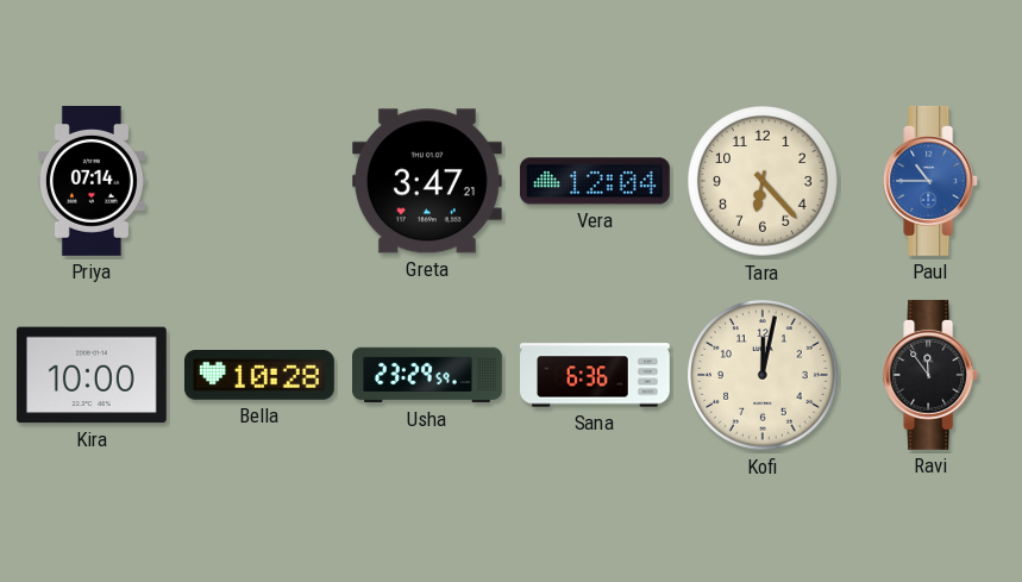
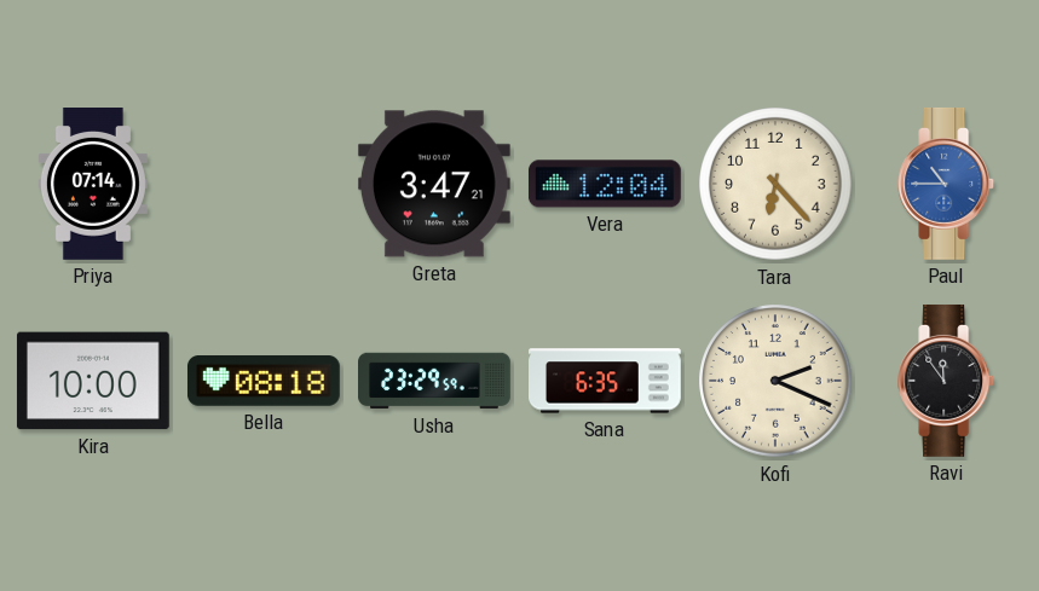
Bella: 10:28 -> 08:18 (264, 382)
Sana: 6:36 -> 6:35 (606, 381)
Kofi: 12:02 -> 2:19 (775, 381)
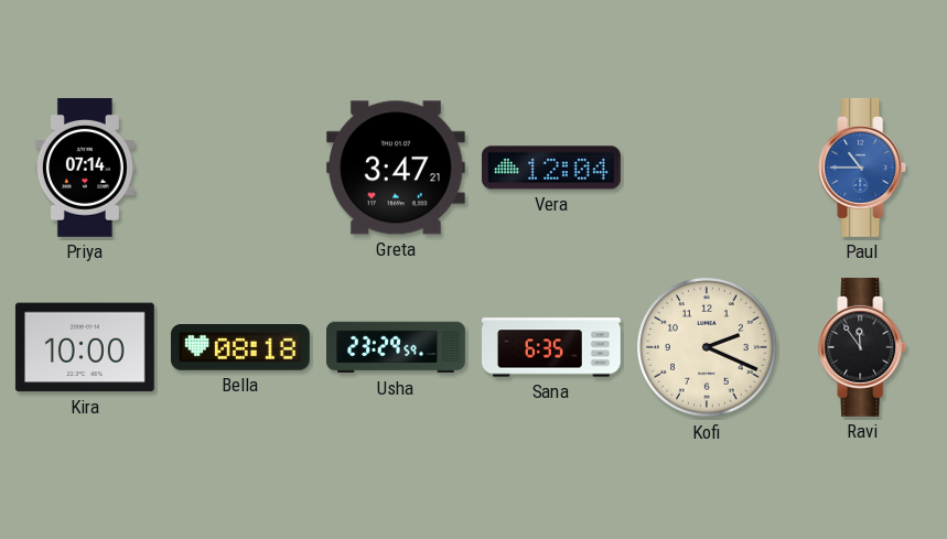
Tara: 6:23 -> none (775, 184)
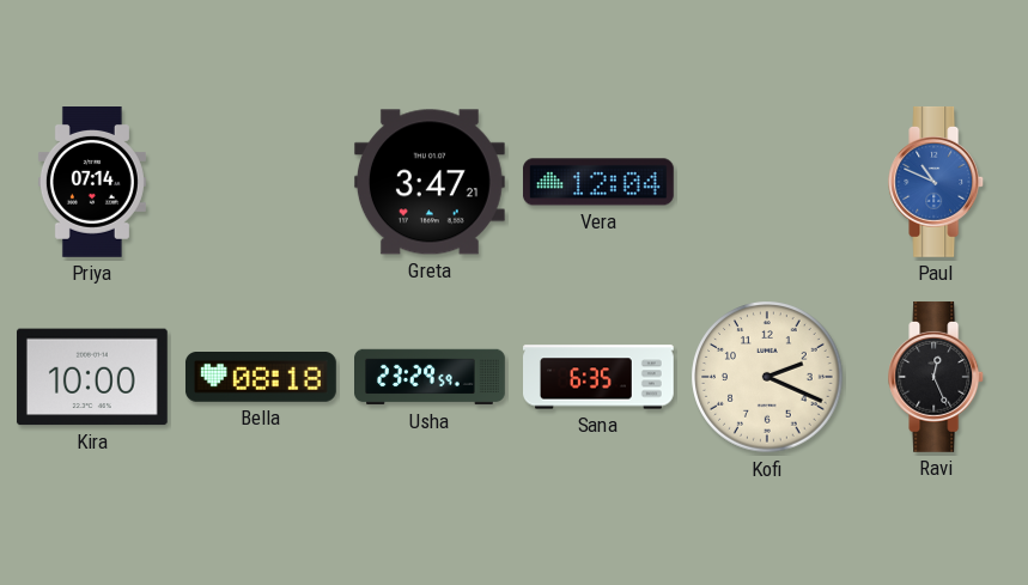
Paul: 10:45 -> 10:49 (937, 182)
Ravi: 11:54 -> 12:26 (937, 377)
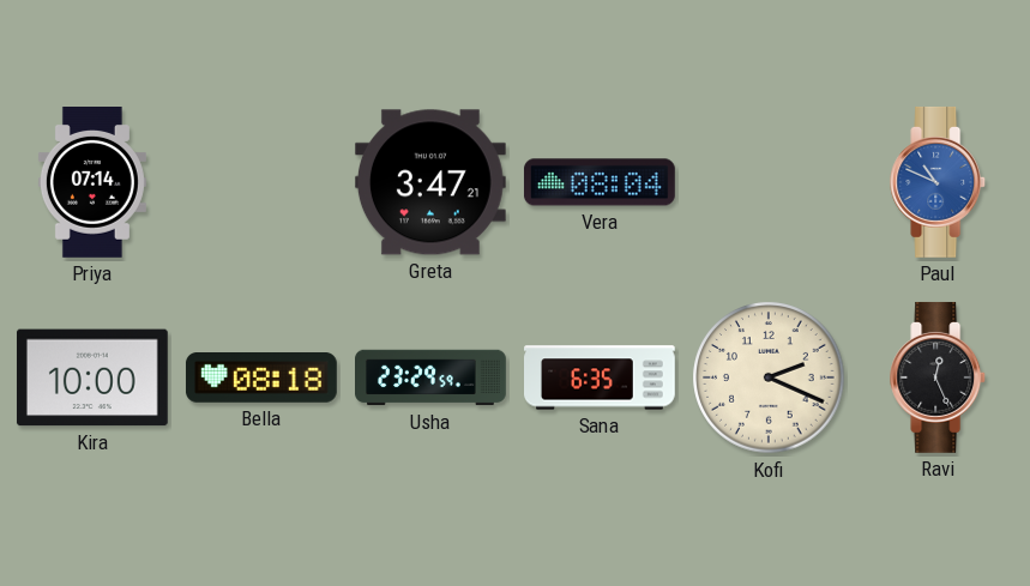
Vera: 12:04 -> 08:04 (600, 182)
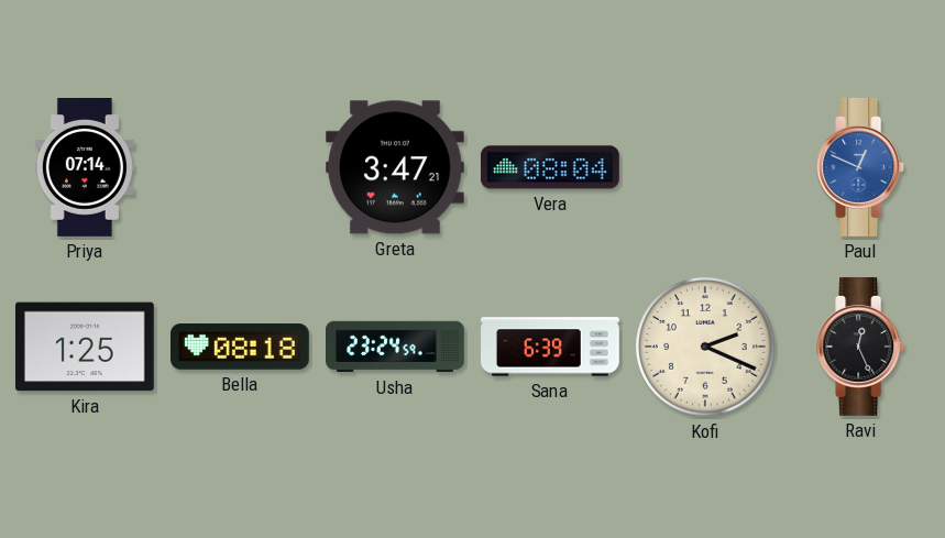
Paul: 10:49 -> 12:49 (861, 167)
Kira: 10:00 -> 1:25 (85, 347)
Usha: 23:29 -> 23:24 (396, 347)
Sana: 6:35 -> 6:39 (551, 347)
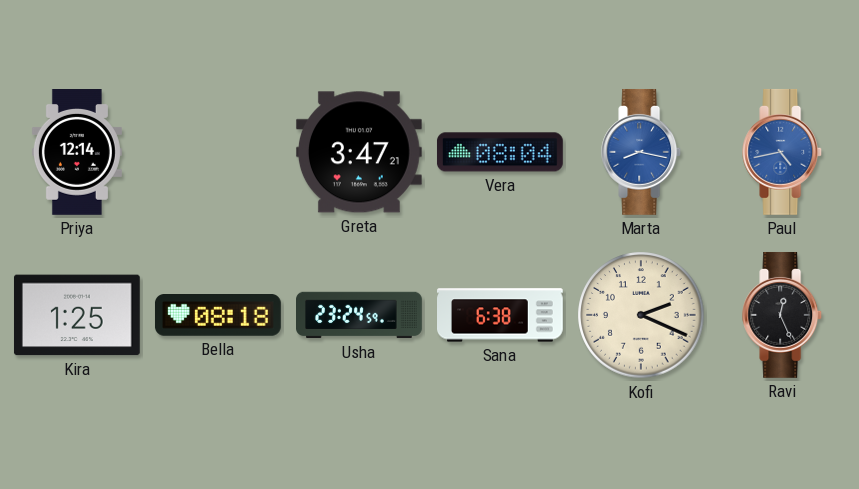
Priya: 07:14 -> 12:14 (77, 153)
Marta: none -> 8:17 (642, 152)
Paul: 12:49 -> 4:43 (783, 152)
Sana: 6:39 -> 6:38 (501, 315)
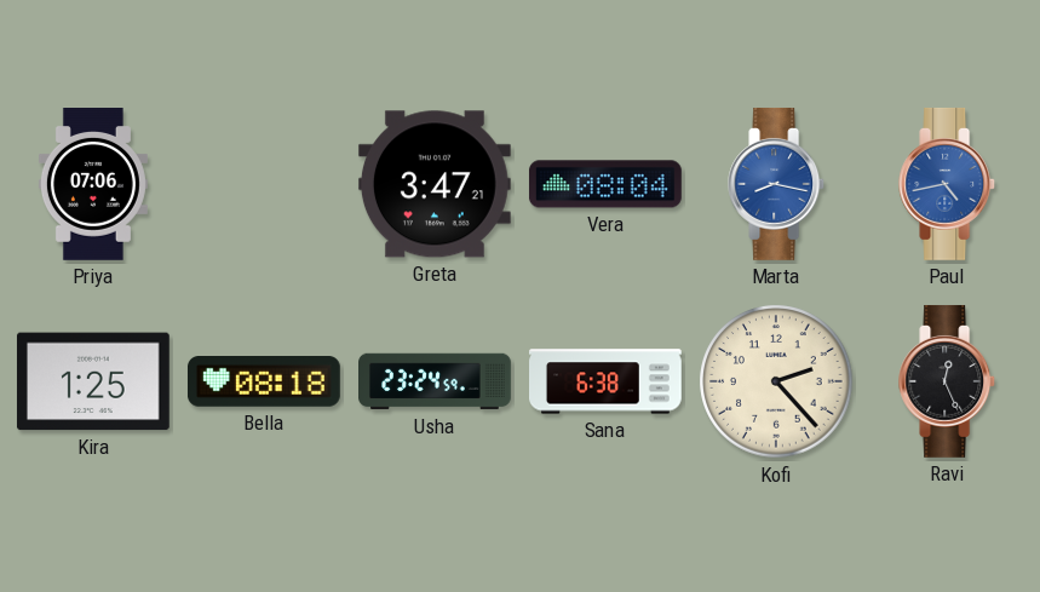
Priya: 12:14 -> 07:06 (93, 185)
Kofi: 2:19 -> 2:23 (776, 381)
